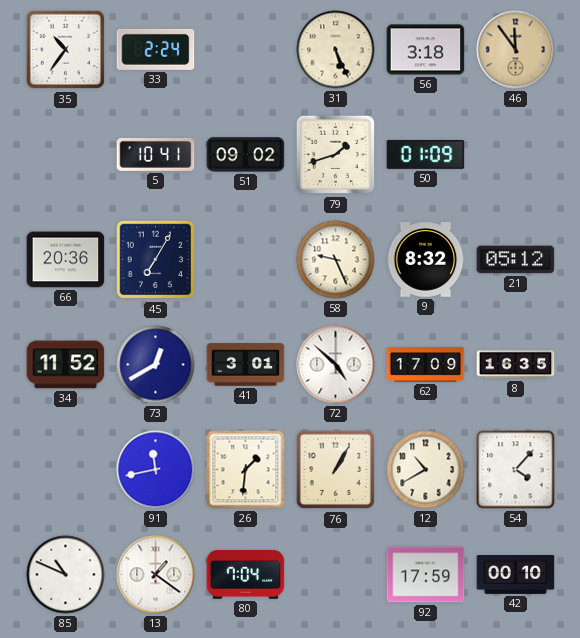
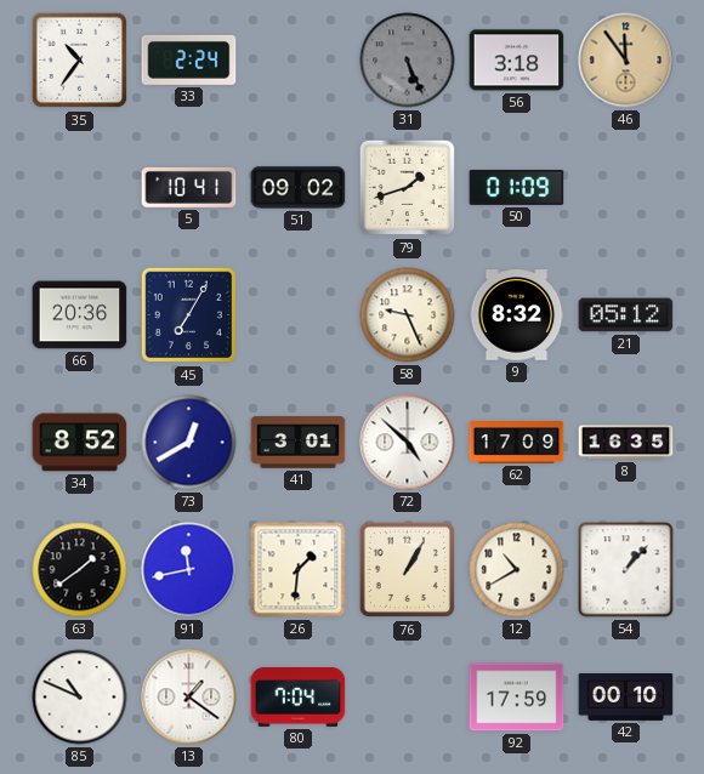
31 dial: cream -> grey (408, 61)
34: 11:52 -> 8:52 (80, 443)
63: none -> 1:39 (80, 570)
54: 4:07 -> 1:07 (626, 570)
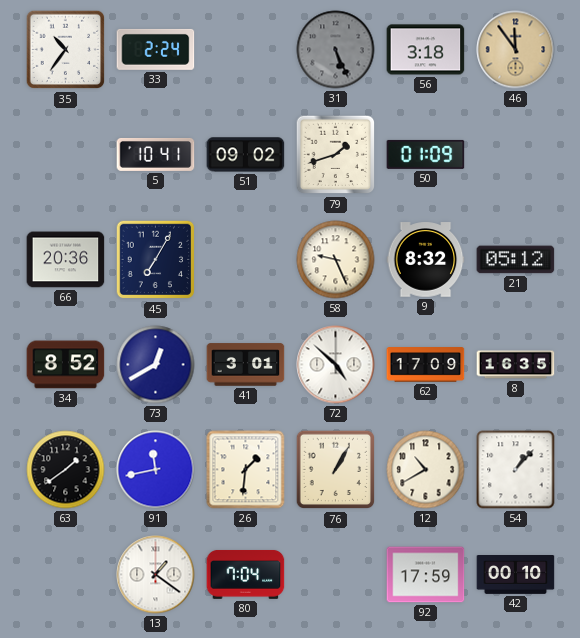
85: 10:49 -> none (80, 698)
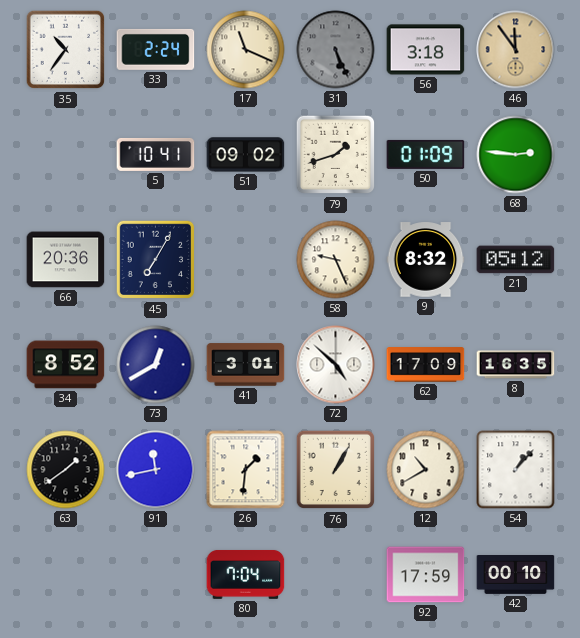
17: none -> 11:19 (246, 50)
68: none -> 2:46 (516, 155)
13: 1:21 -> none (156, 575)
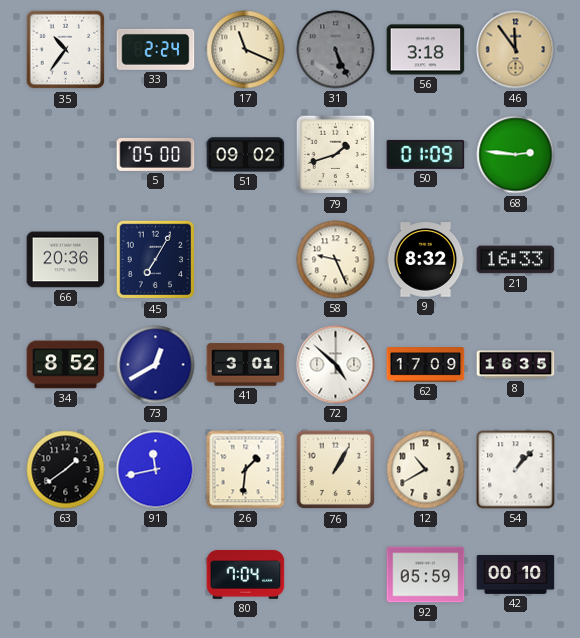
5: 10:41 -> 05:00 (156, 154)
21: 05:12 -> 16:33 (516, 260)
92: 17:59 -> 05:59 (426, 575)
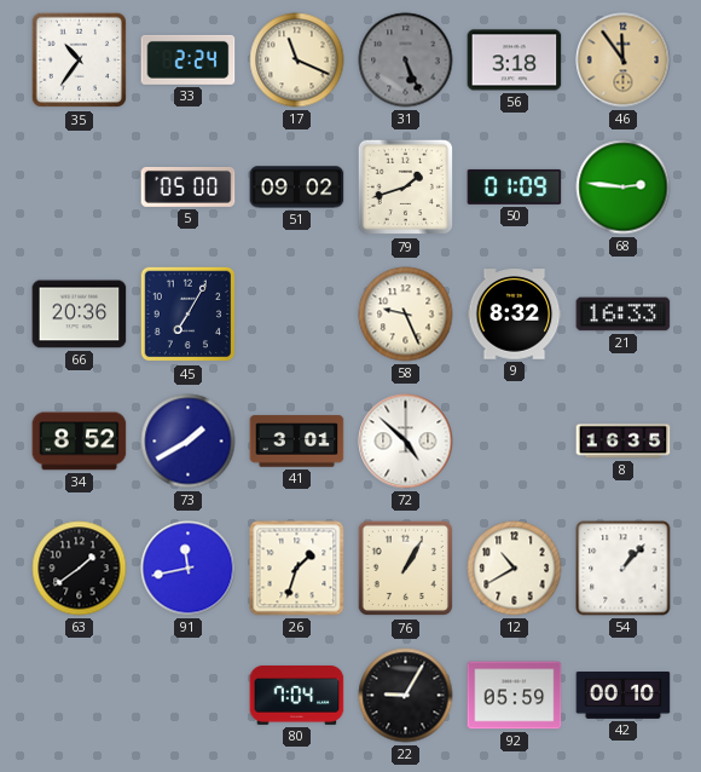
73: 12:40 -> 1:40 (189, 442)
62: 17:09 -> none (426, 365)
26: 1:31 -> 1:33 (297, 569)
22: none -> 9:05 (406, 696)
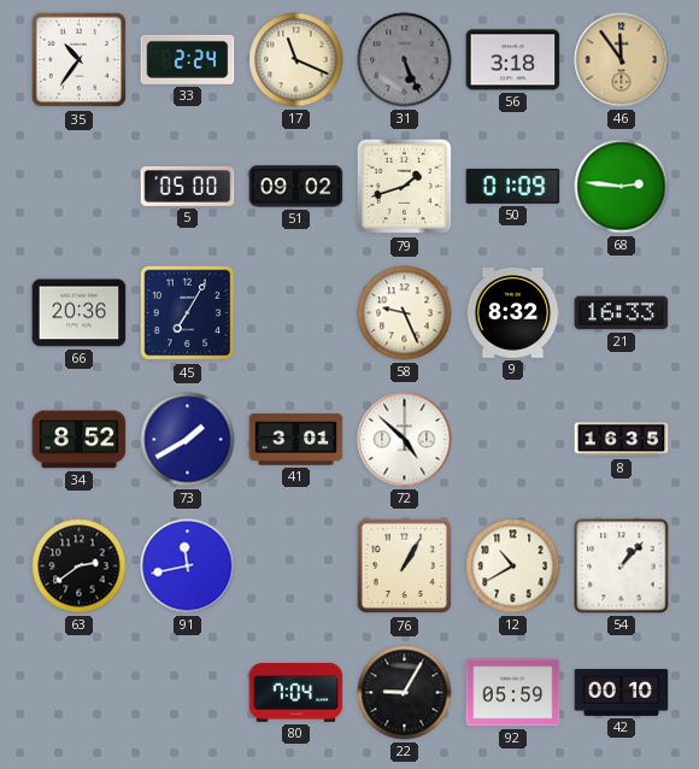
63: 1:39 -> 2:39 (80, 567)
26: 1:33 -> none (297, 569)
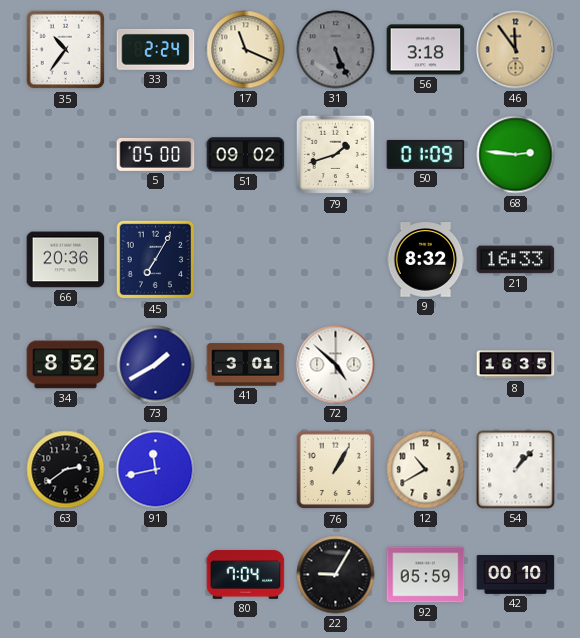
58: 9:26 -> none (405, 313)
